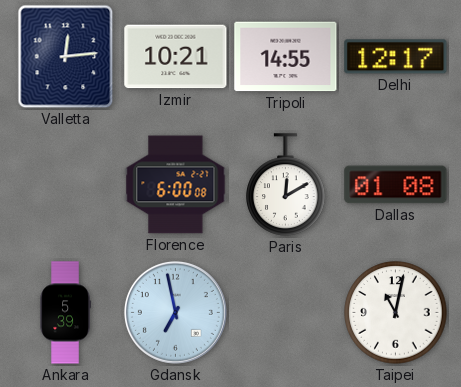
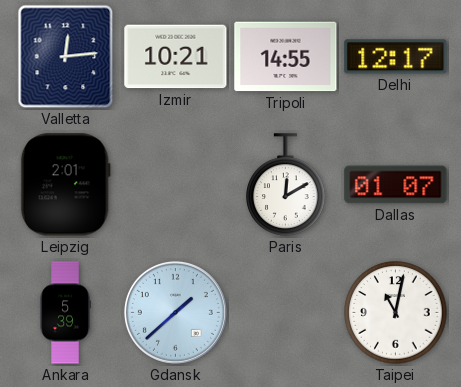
Leipzig: none -> 2:01 (65, 185)
Florence: 6:00 -> none (176, 185)
Dallas: 01:08 -> 01:07 (396, 185)
Gdansk: 6:58 -> 1:38 (175, 312)
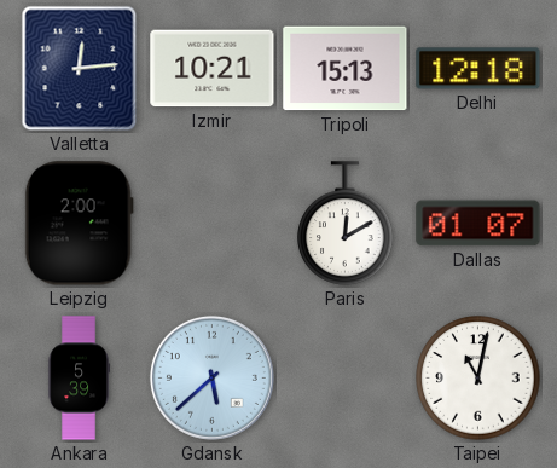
Tripoli: 14:55 -> 15:13 (346, 69)
Delhi: 12:17 -> 12:18 (478, 69)
Leipzig: 2:01 -> 2:00 (79, 224)
Gdansk: 1:38 -> 5:38 (211, 377)
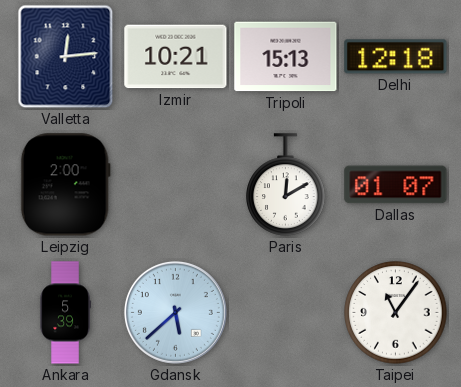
Taipei: 11:02 -> 11:06 (396, 313)
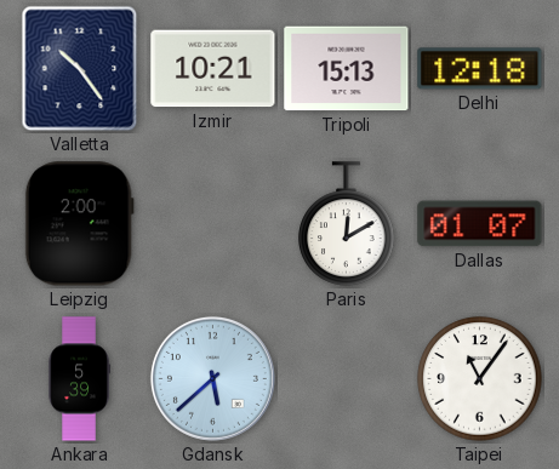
Valletta: 12:14 -> 10:24 (80, 69)
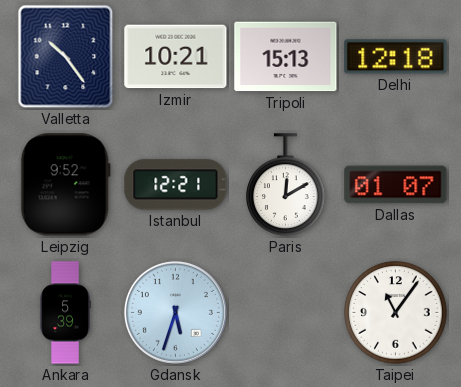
Leipzig: 2:00 -> 9:52 (65, 185)
Istanbul: none -> 12:21 (176, 185)
Gdansk: 5:38 -> 5:33 (175, 312)
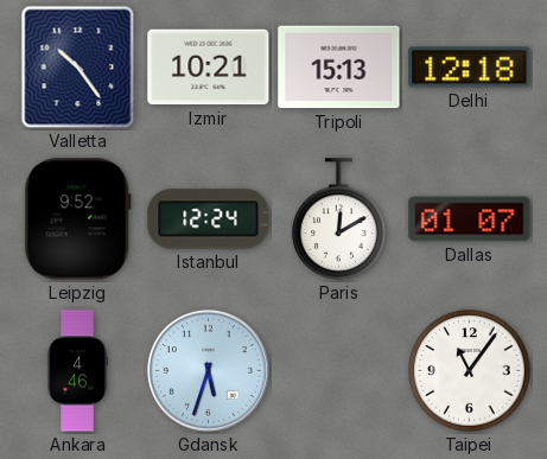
Istanbul: 12:21 -> 12:24 (209, 219)
Ankara: 5:39 -> 4:46 (77, 371)
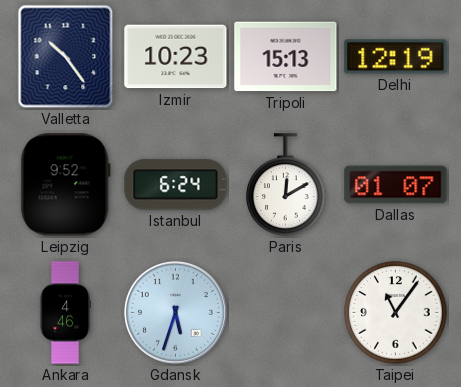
Izmir: 10:21 -> 10:23 (176, 57)
Delhi: 12:18 -> 12:19 (396, 57)
Istanbul: 12:24 -> 6:24 (176, 185)
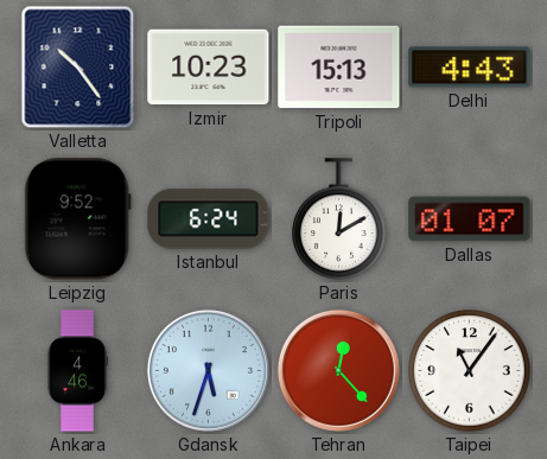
Delhi: 12:19 -> 4:43 (470, 68)
Tehran: none -> 12:23 (338, 370)
